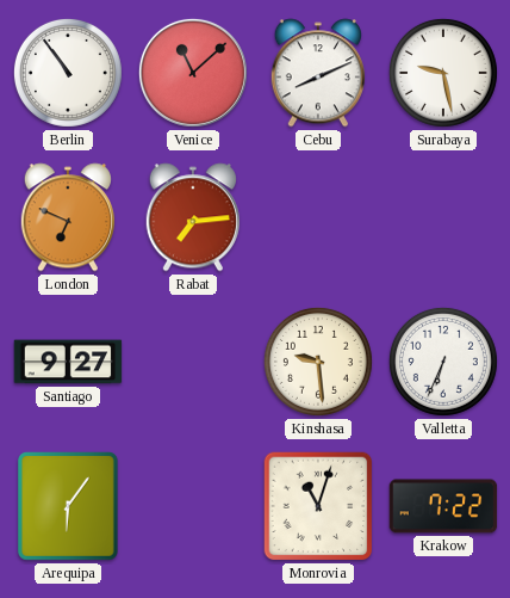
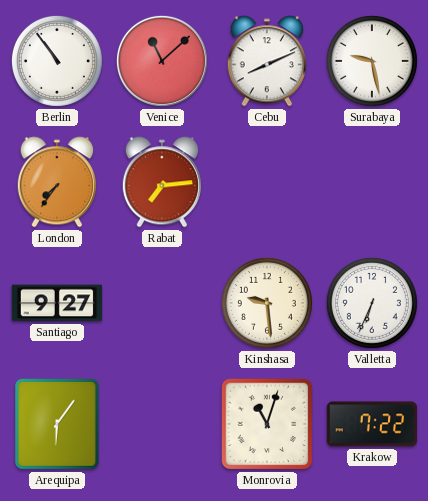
London: 6:49 -> 7:36 (57, 182)
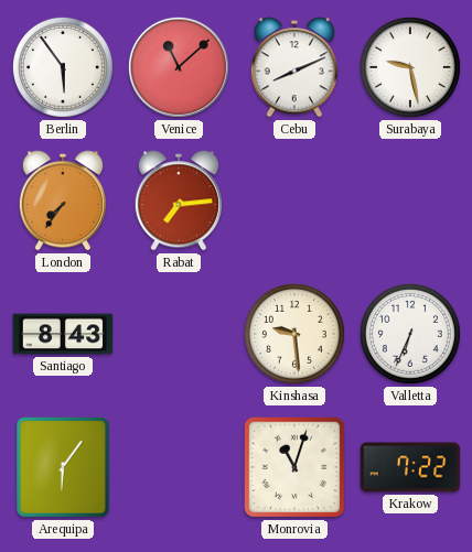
Berlin: 10:54 -> 5:54 (63, 67)
Santiago: 9:27 -> 8:43 (63, 334)
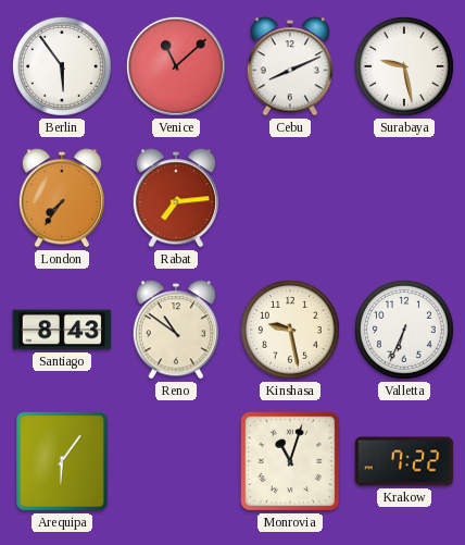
Reno: none -> 10:51 (176, 330)
Kinshasa: 9:29 -> 9:28 (290, 330)
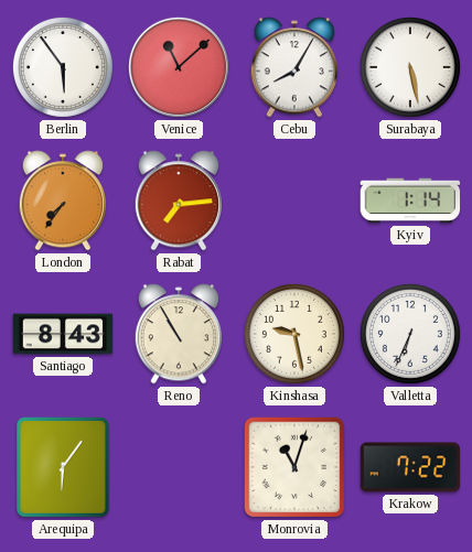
Cebu: 8:11 -> 8:05 (294, 67)
Surabaya: 9:28 -> 5:28 (410, 67)
Kyiv: none -> 1:14 (410, 201)
Reno: 10:51 -> 10:55 (179, 334)
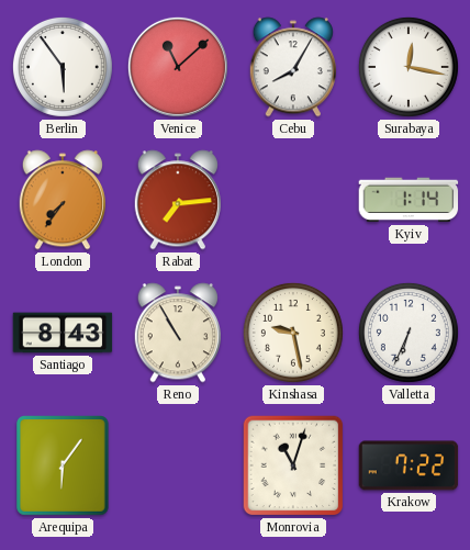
Surabaya: 5:28 -> 12:17 (409, 67)
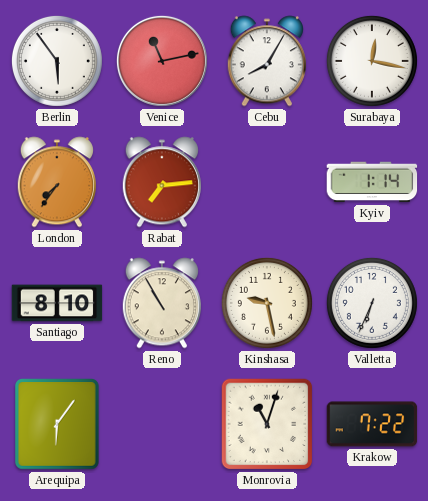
Venice: 11:08 -> 11:13 (162, 61)
Santiago: 8:43 -> 8:10 (57, 303)
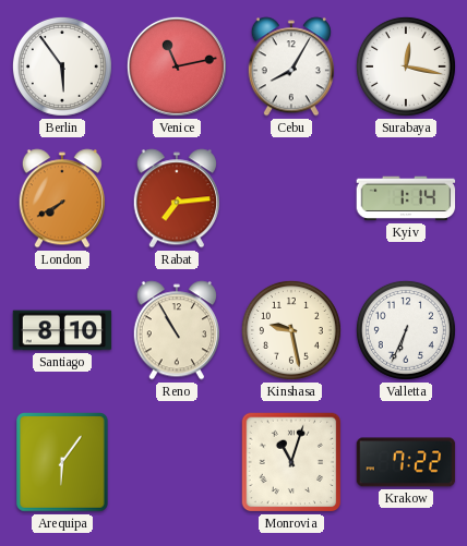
London: 7:36 -> 7:40 (62, 198)
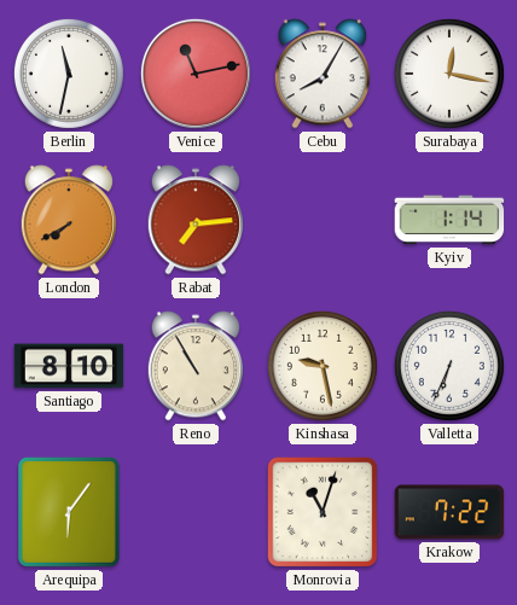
Berlin: 5:54 -> 11:32 (69, 74)
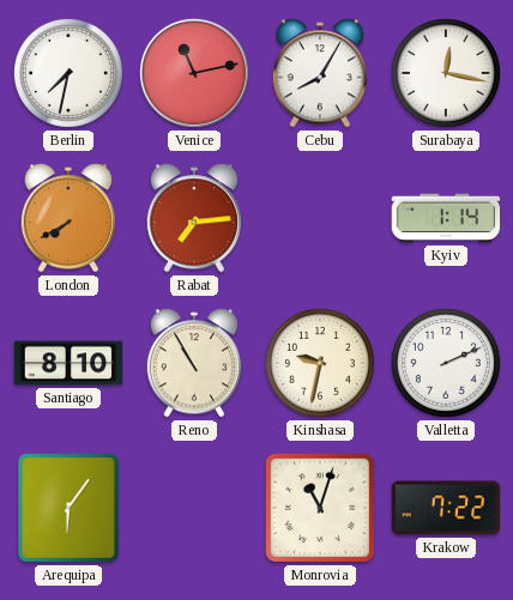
Berlin: 11:32 -> 7:32 (68, 73)
Kinshasa: 9:28 -> 9:32 (320, 363)
Valletta: 6:34 -> 2:11 (446, 363)
